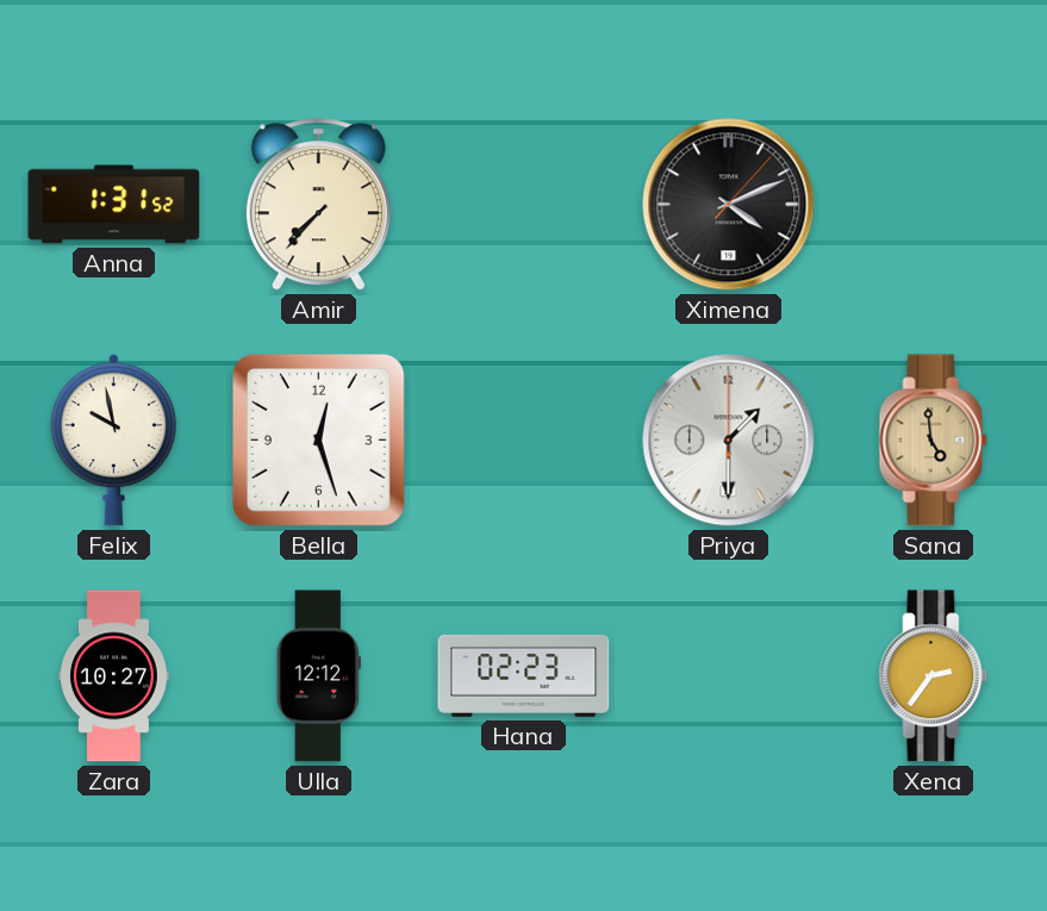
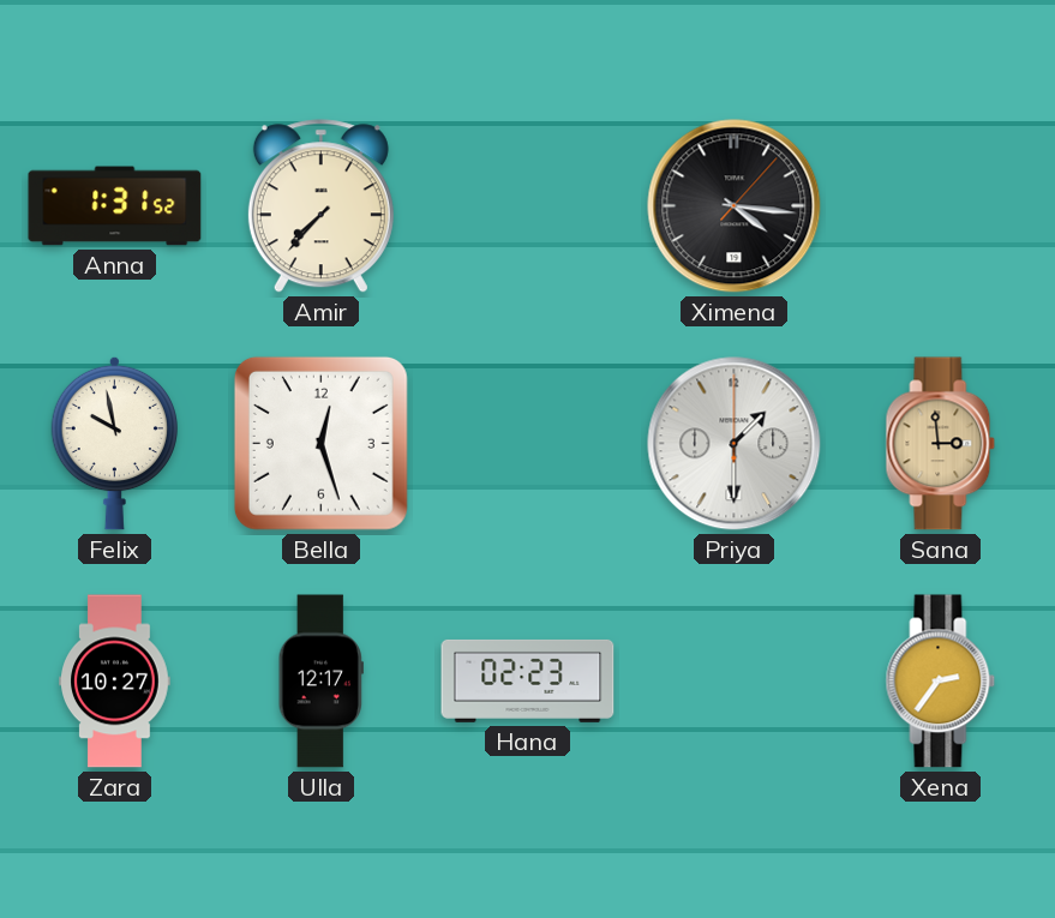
Ximena: 4:11 -> 4:16 (735, 206)
Sana: 4:59 -> 2:59 (941, 444)
Ulla: 12:12 -> 12:17 (320, 682)
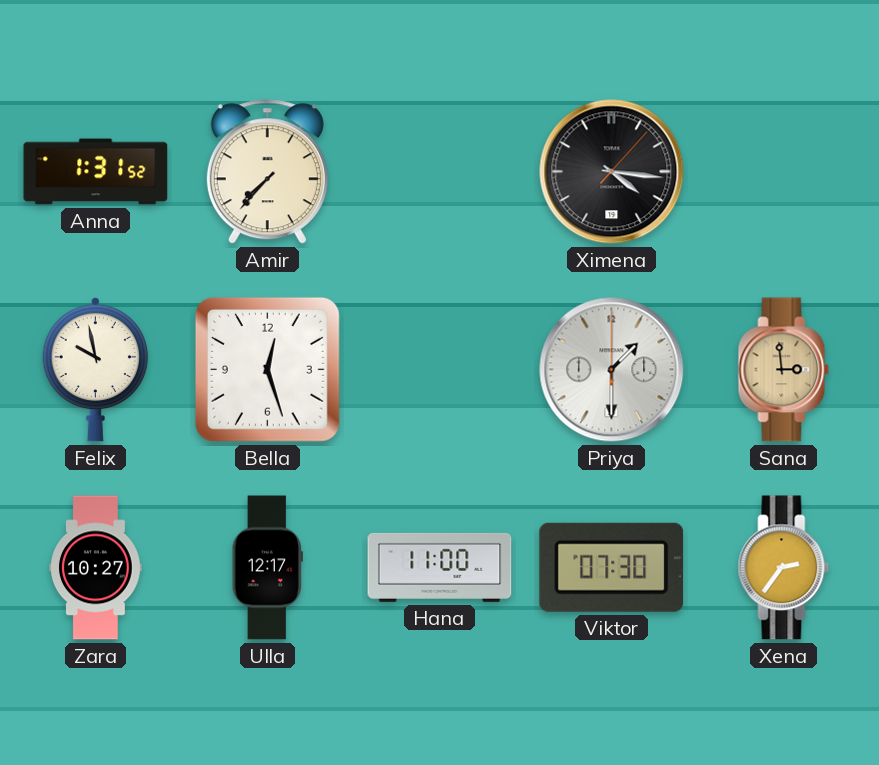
Hana: 02:23 -> 11:00 (440, 567)
Viktor: none -> 07:30 (612, 567)
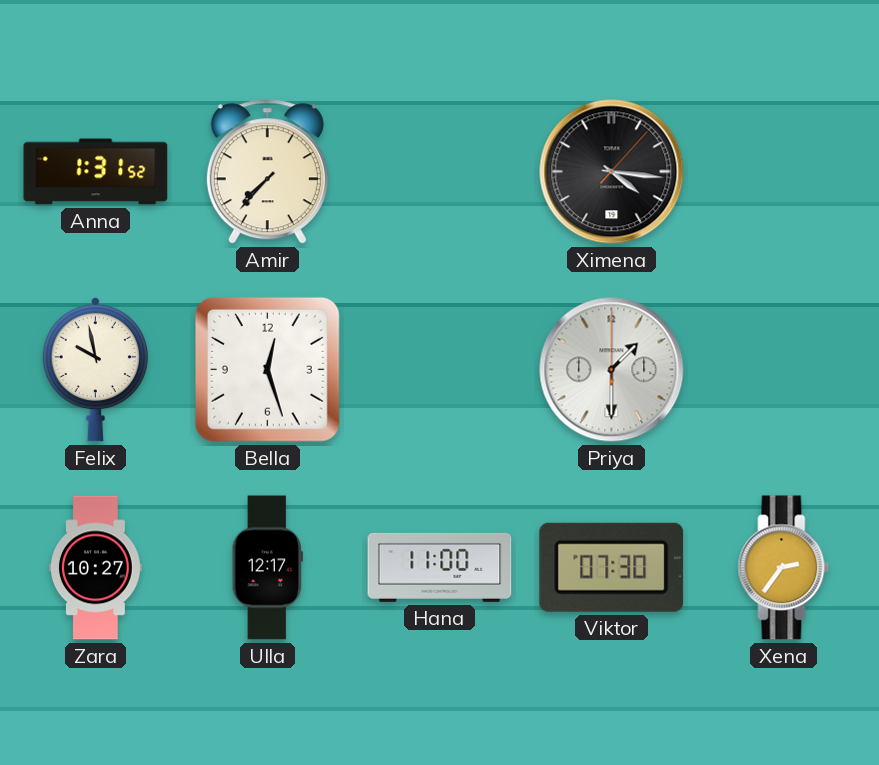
Sana: 2:59 -> none (784, 370)
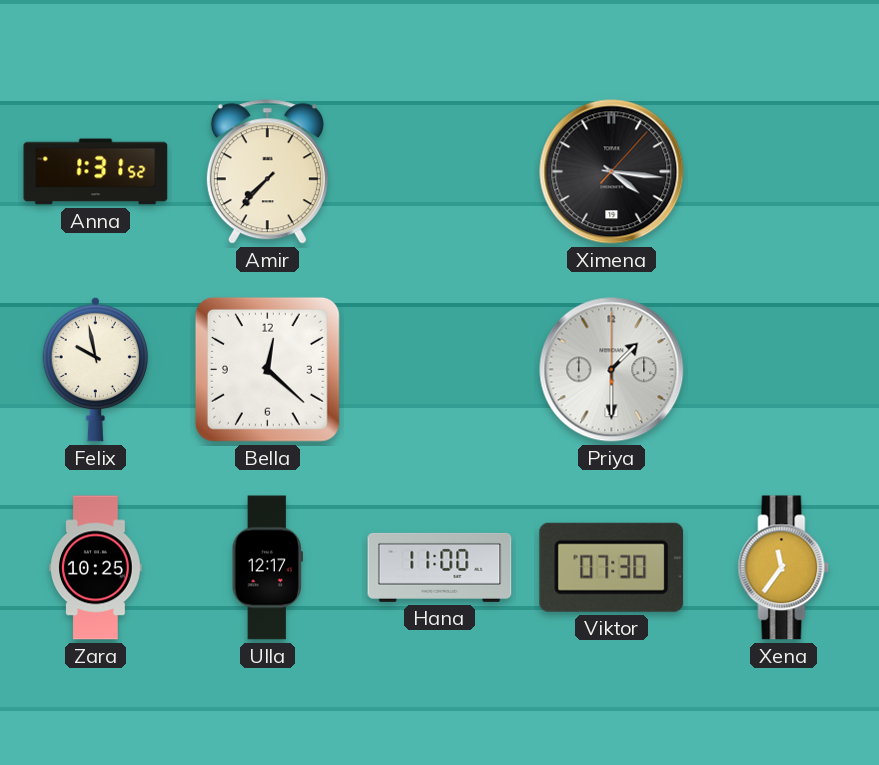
Bella: 12:27 -> 12:22 (267, 369)
Zara: 10:27 -> 10:25 (96, 568)
Xena: 2:36 -> 11:36 (784, 568)
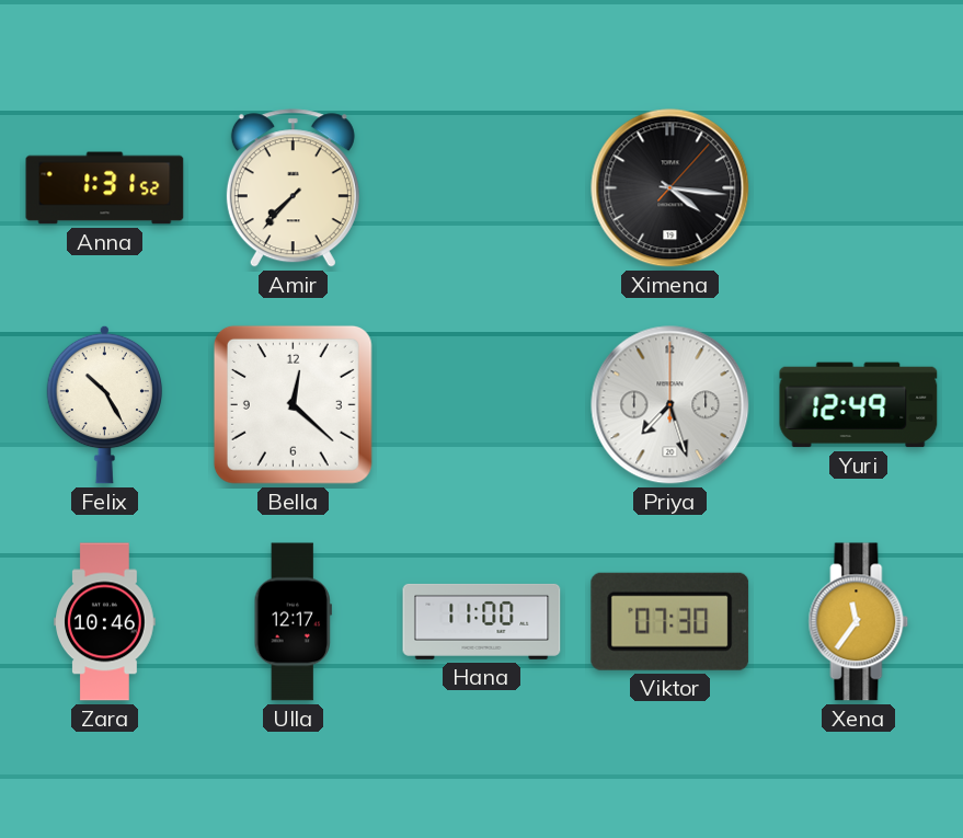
Felix: 9:58 -> 10:25 (104, 404)
Priya: 1:30 -> 7:27 (670, 405)
Yuri: none -> 12:49 (859, 405)
Zara: 10:25 -> 10:46 (105, 622)
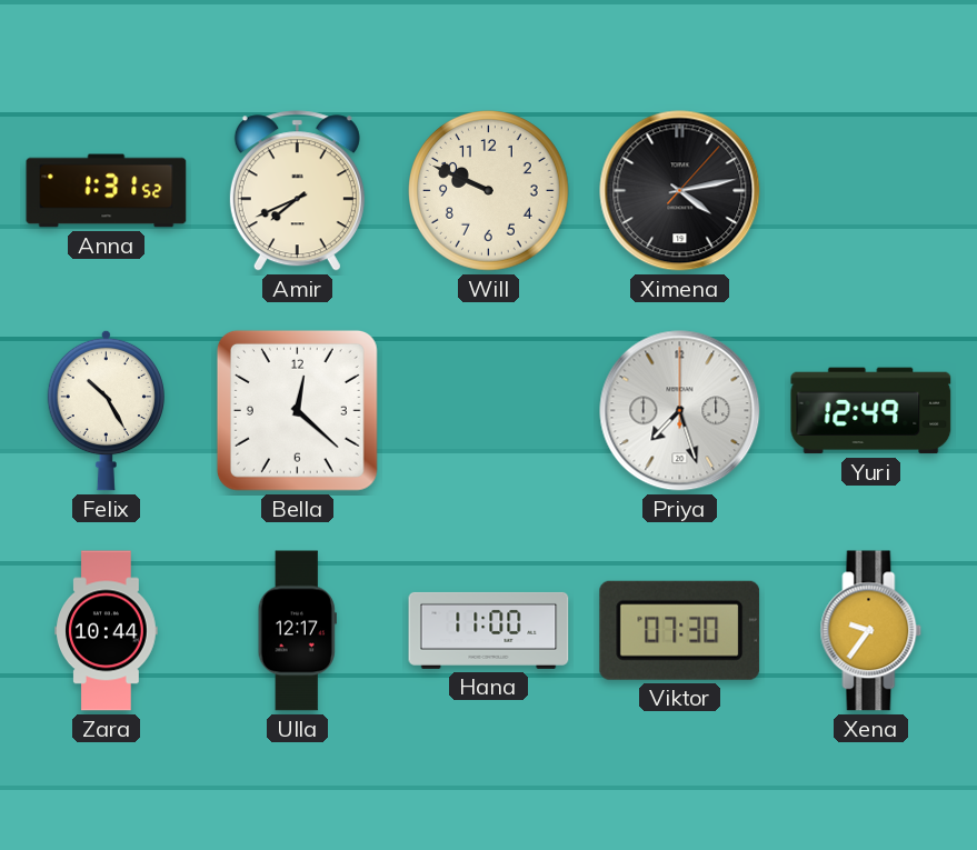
Amir: 7:37 -> 7:41 (297, 191)
Will: none -> 9:49 (489, 191)
Ximena: 4:16 -> 4:13 (680, 191)
Zara: 10:46 -> 10:44 (107, 631)
Xena: 11:36 -> 9:36 (871, 631)
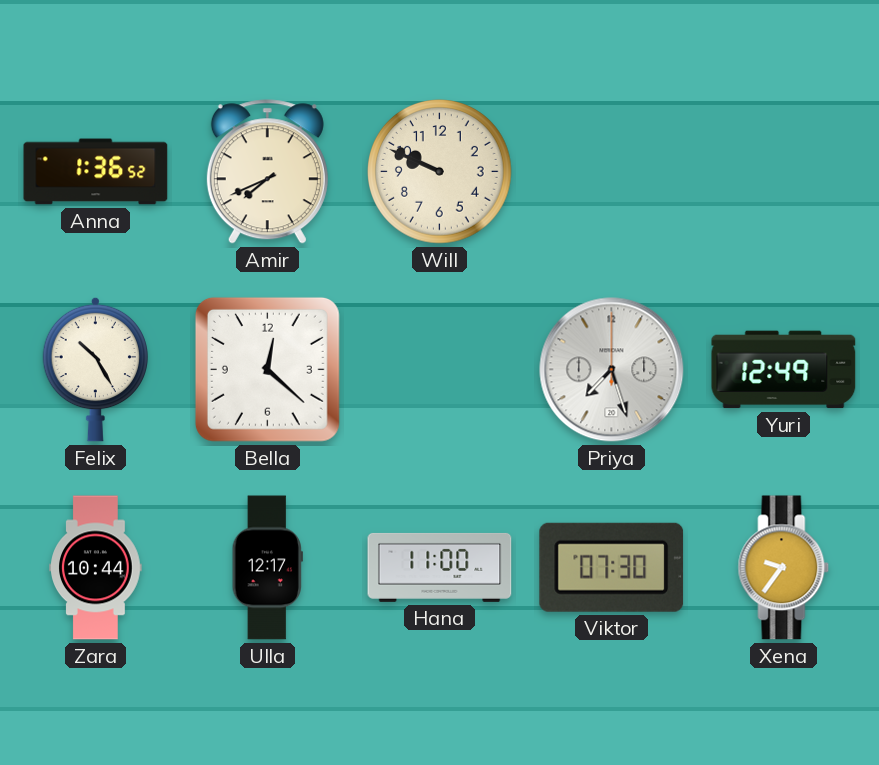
Anna: 1:31 -> 1:36 (96, 172)
Ximena: 4:13 -> none (680, 191)
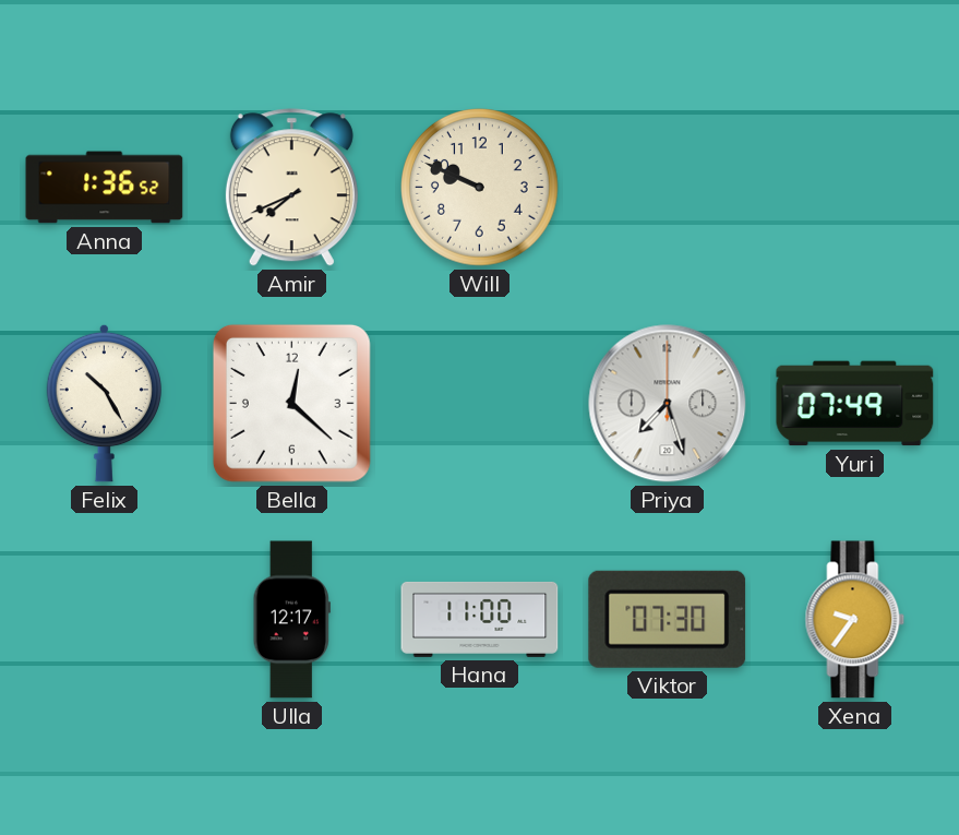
Yuri: 12:49 -> 07:49 (855, 404)
Zara: 10:44 -> none (96, 568)
